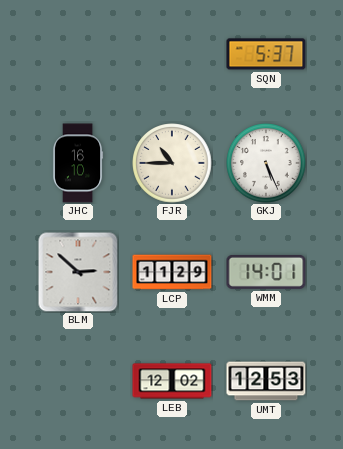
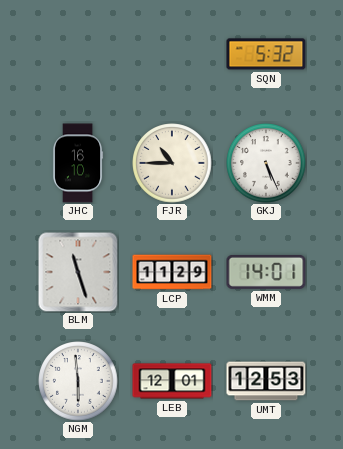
SQN: 5:37 -> 5:32 (266, 54)
BLM: 2:52 -> 11:27 (78, 272)
NGM: none -> 5:59 (78, 381)
LEB: 12:02 -> 12:01 (172, 381)
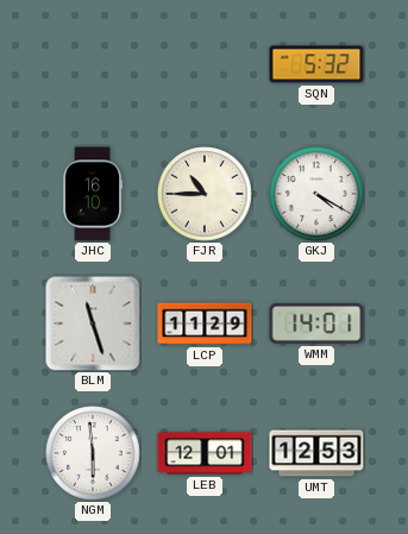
GKJ: 5:26 -> 4:20 (316, 194)
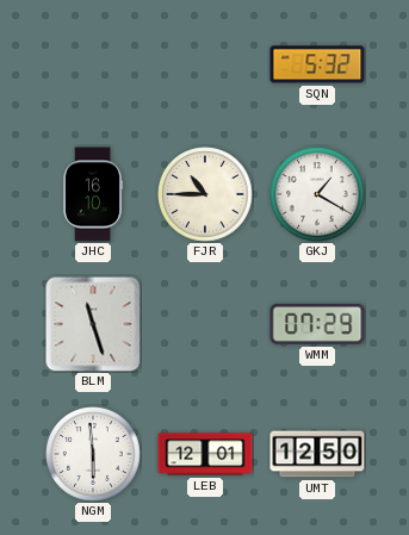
GKJ: 4:20 -> 1:20 (317, 194)
LCP: 11:29 -> none (205, 323)
WMM: 14:01 -> 07:29 (317, 324)
UMT: 12:53 -> 12:50 (317, 454)
